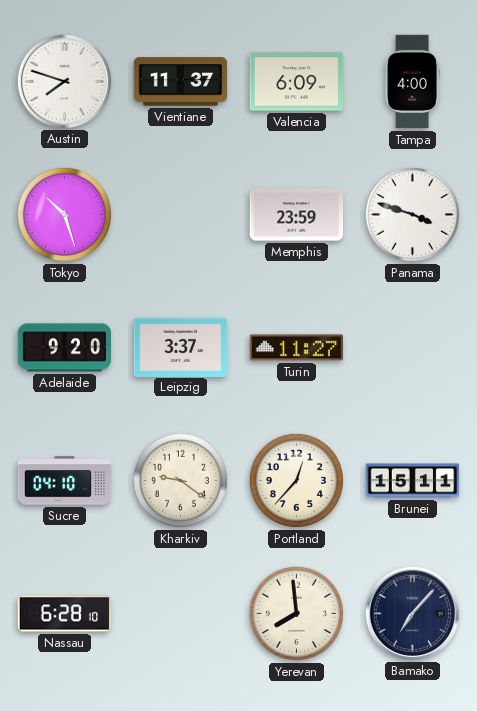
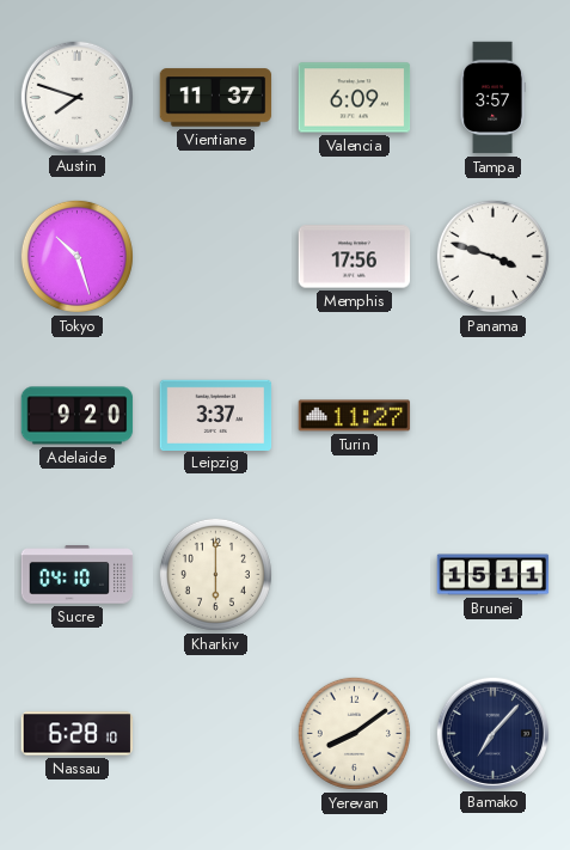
Tampa: 4:00 -> 3:57 (492, 98)
Memphis: 23:59 -> 17:56 (355, 257)
Kharkiv: 9:21 -> 6:00 (215, 574)
Portland: 12:37 -> none (296, 480)
Yerevan: 7:59 -> 8:09 (354, 733)
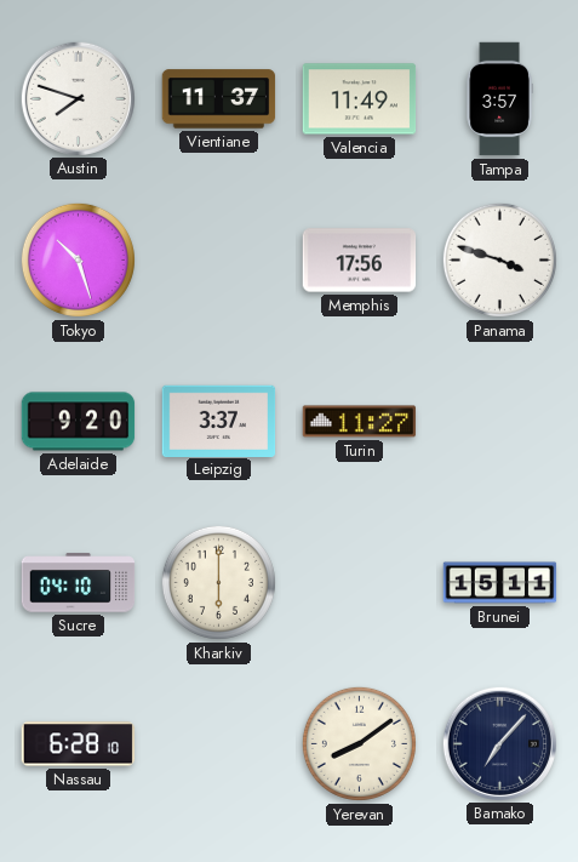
Valencia: 6:09 -> 11:49 (360, 99)
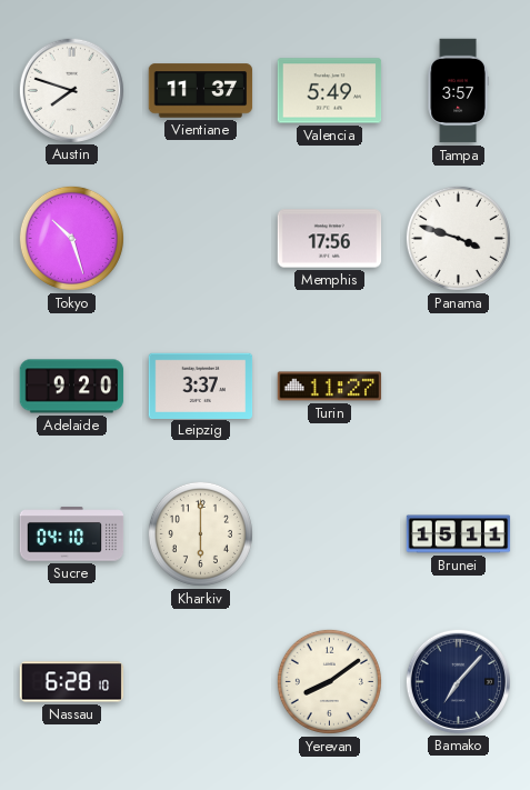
Valencia: 11:49 -> 5:49 (330, 91)
